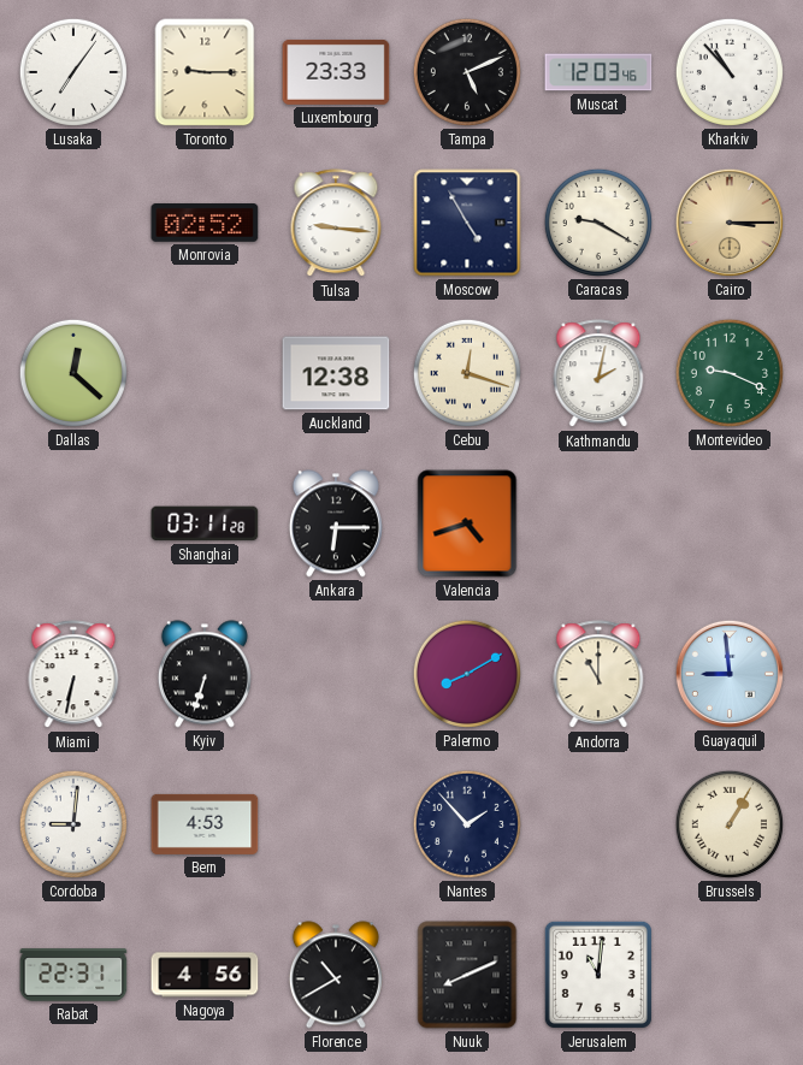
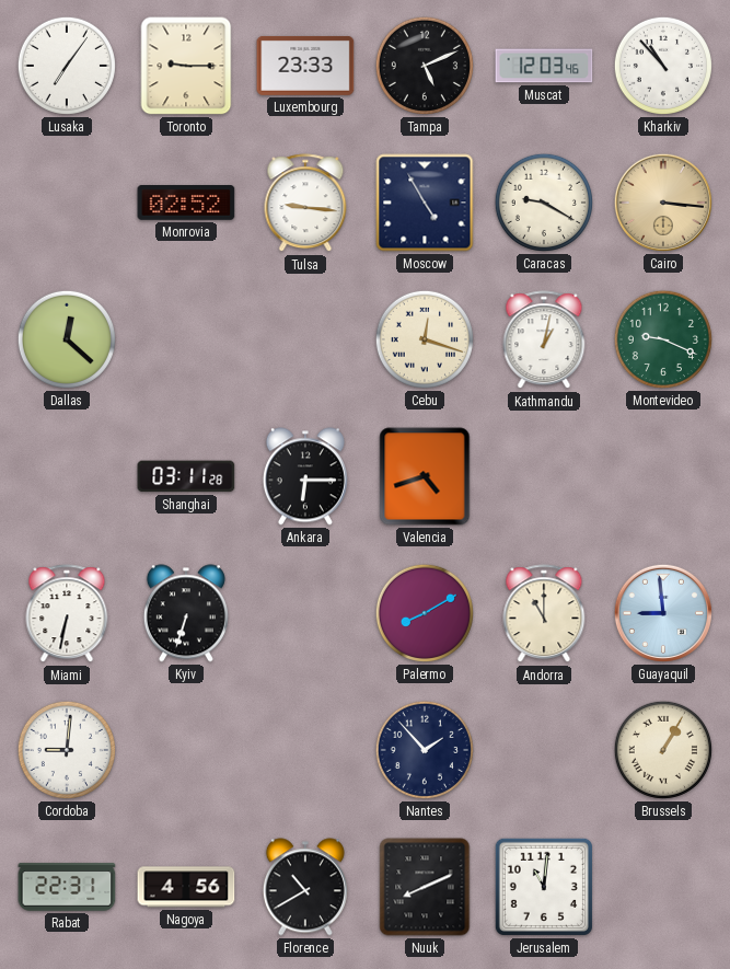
Cairo: 3:15 -> 3:16 (663, 203)
Auckland: 12:38 -> none (336, 373)
Kathmandu: 2:02 -> 1:02 (544, 341)
Bern: 4:53 -> none (205, 824)
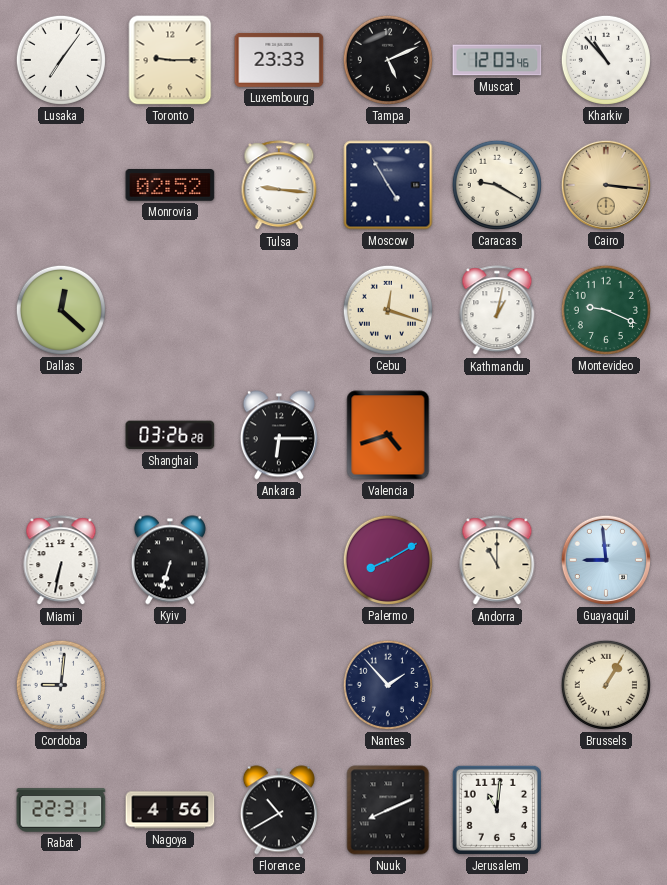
Shanghai: 03:11 -> 03:26 (170, 435)
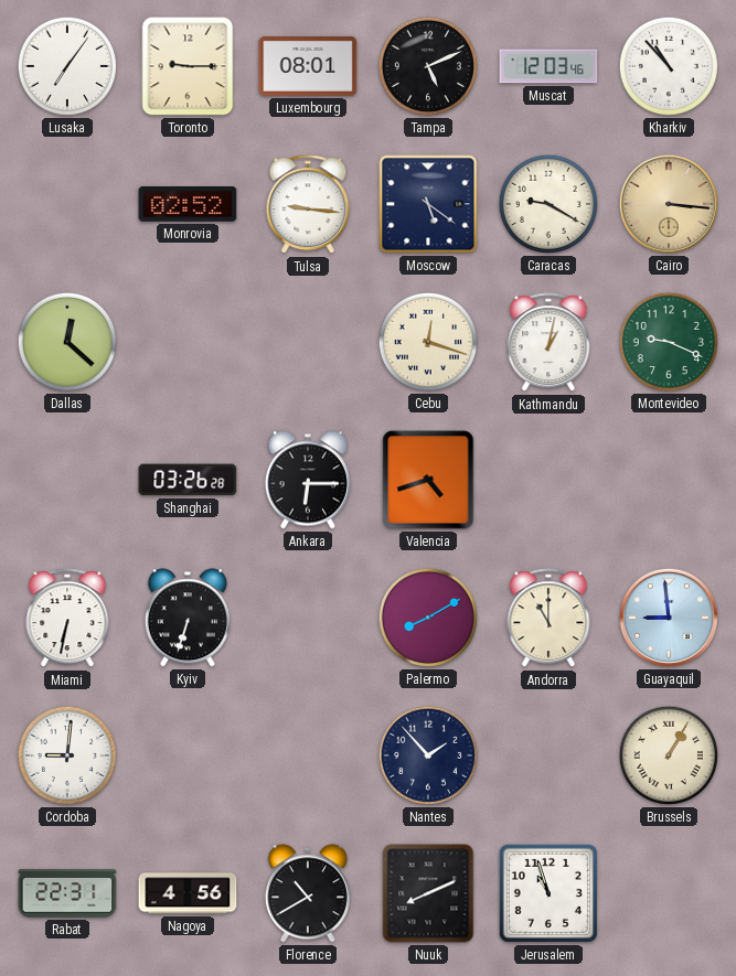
Luxembourg: 23:33 -> 08:01 (308, 66)
Moscow: 4:55 -> 5:21 (428, 204)
Jerusalem: 11:01 -> 10:57 (548, 893)
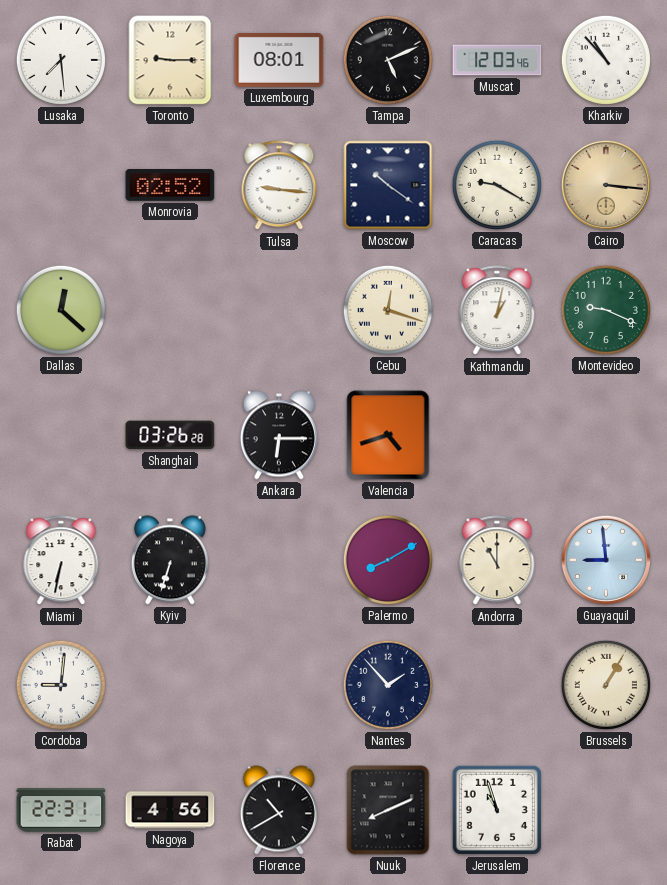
Lusaka: 7:06 -> 7:29 (61, 60)
Moscow: 5:21 -> 10:21 (388, 185)
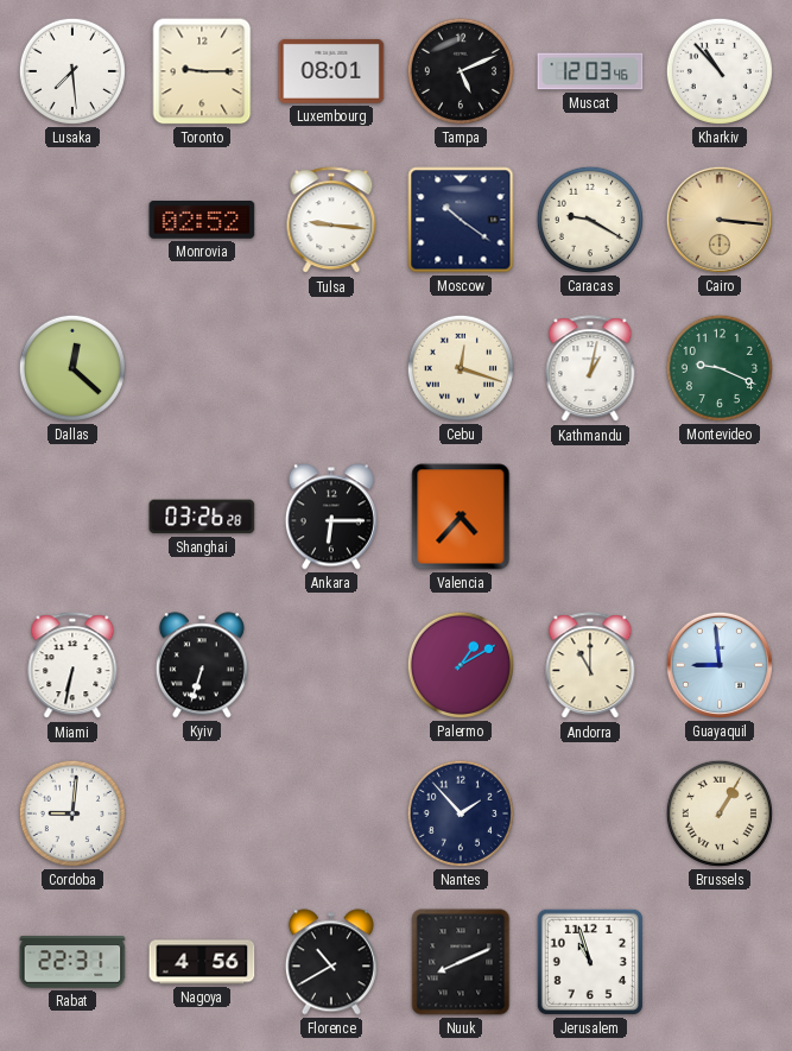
Valencia: 4:42 -> 4:37 (461, 517)
Palermo: 8:10 -> 1:10 (461, 665)
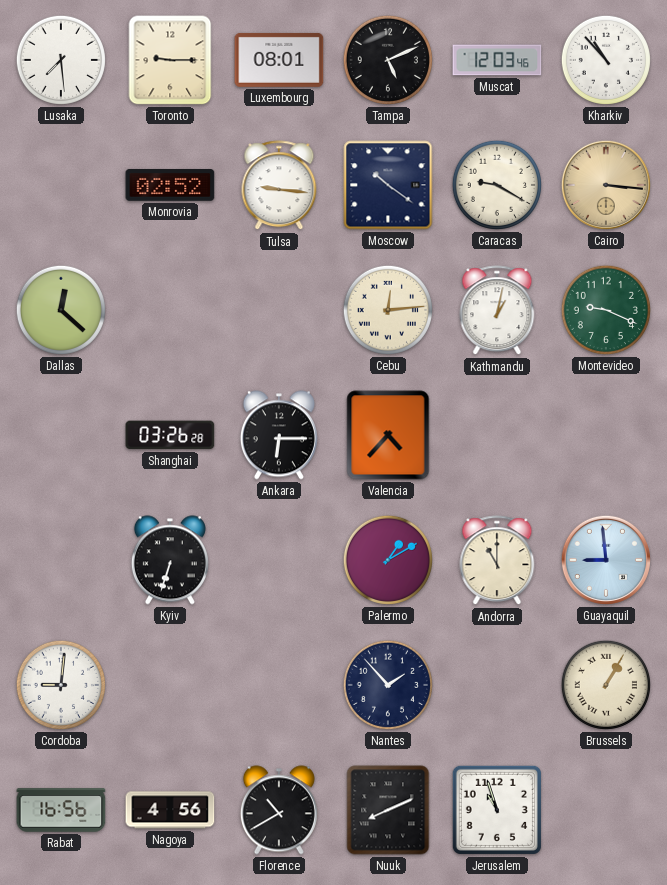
Cebu: 12:18 -> 12:14 (388, 310)
Miami: 6:32 -> none (72, 666)
Rabat: 22:31 -> 16:56 (61, 810)
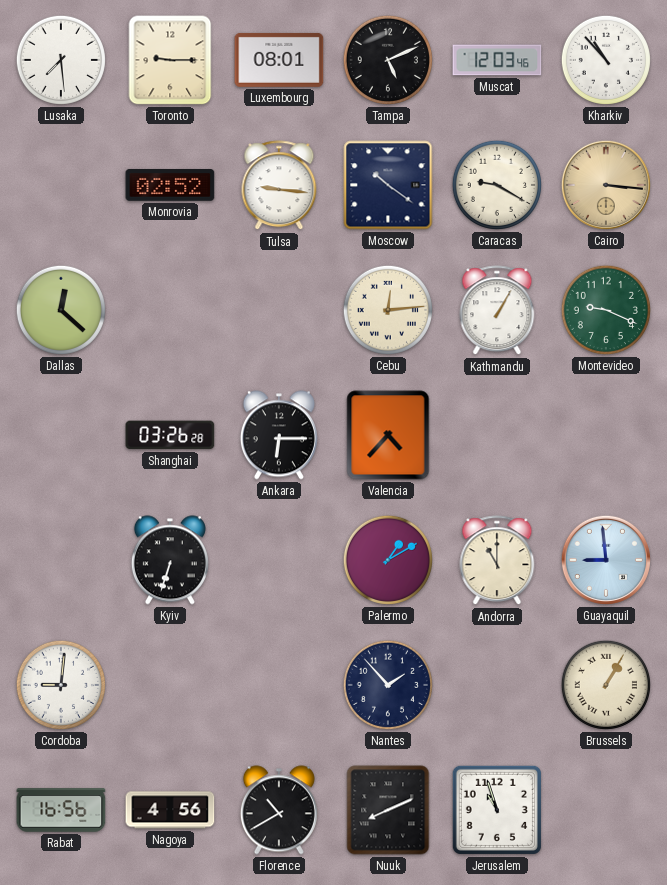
Kathmandu: 1:02 -> 1:05 (497, 311)
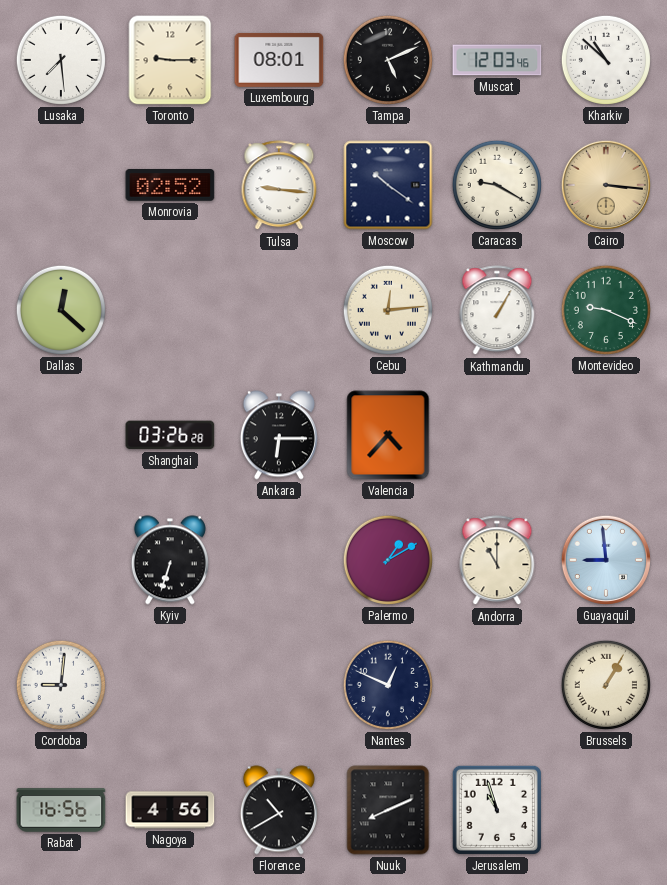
Kharkiv: 10:53 -> 10:52 (606, 60)
Nantes: 1:53 -> 12:49 (388, 685)
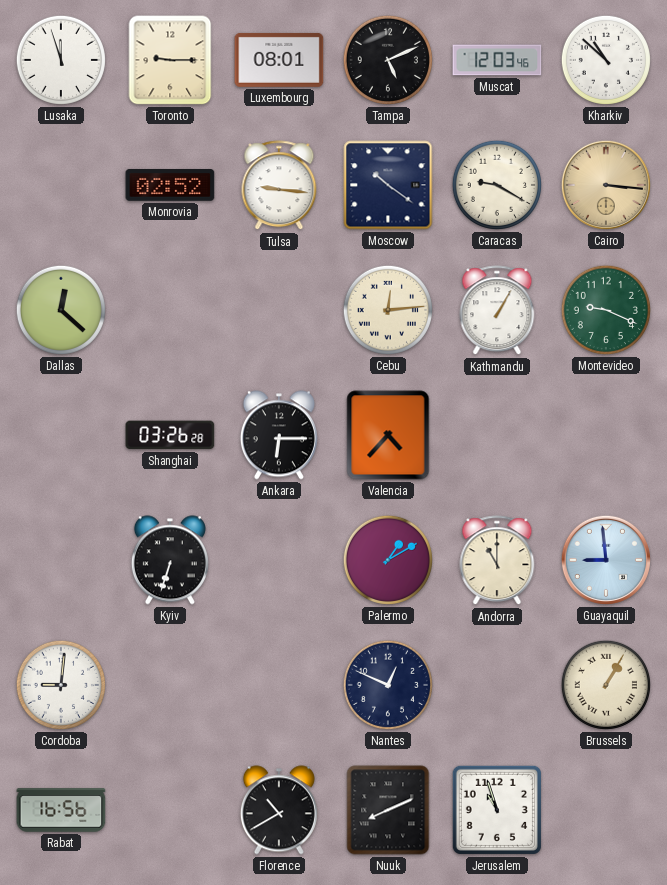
Lusaka: 7:29 -> 11:57 (61, 60)
Nagoya: 4:56 -> none (170, 810)
